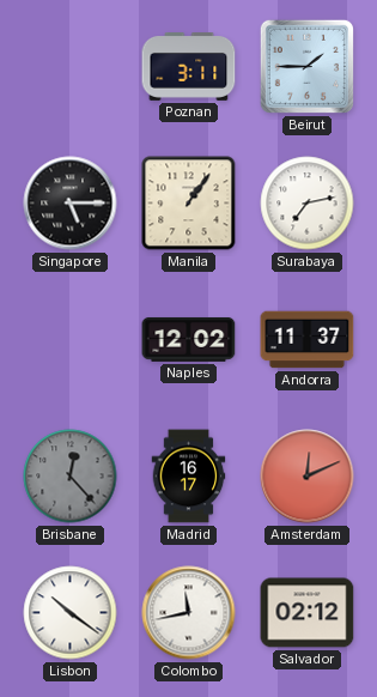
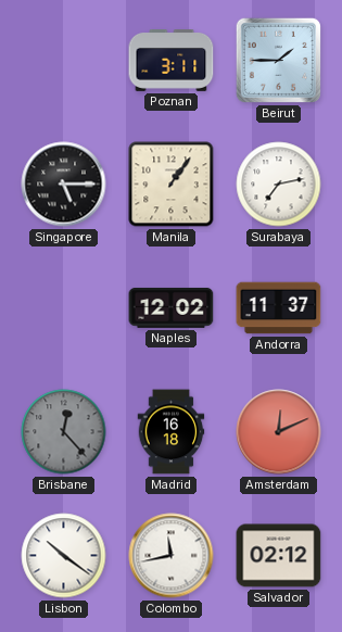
Madrid: 16:17 -> 16:18 (172, 432)
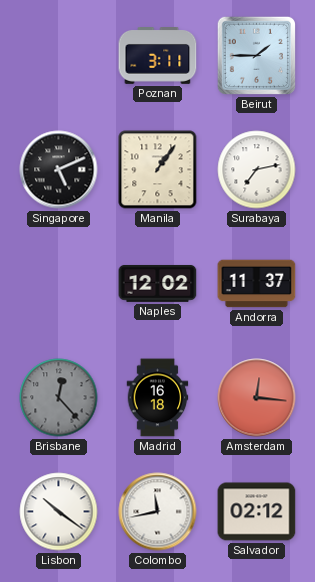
Singapore: 5:15 -> 5:11 (59, 170)
Amsterdam: 12:11 -> 12:16 (257, 398)
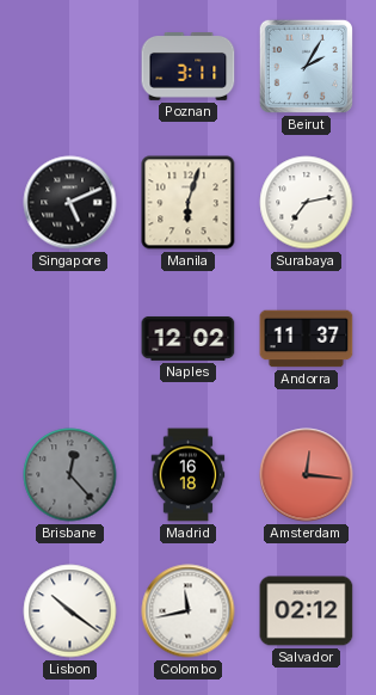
Beirut: 1:45 -> 2:05 (306, 66)
Manila: 1:06 -> 6:03 (189, 203)
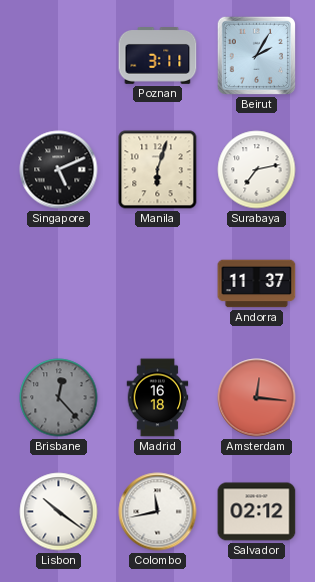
Naples: 12:02 -> none (189, 338)
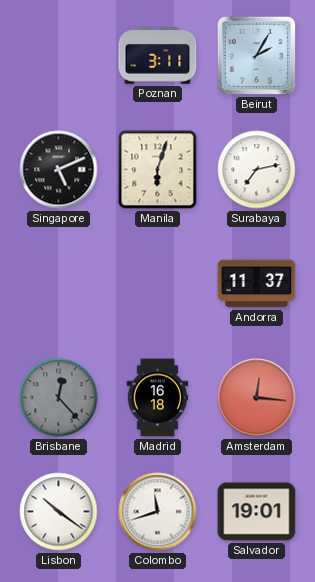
Colombo: 11:43 -> 11:42 (158, 512)
Salvador: 02:12 -> 19:01 (257, 512)
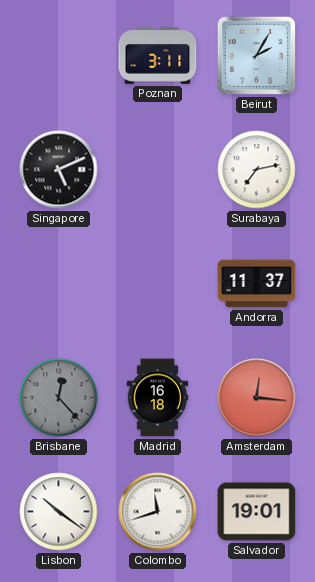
Manila: 6:03 -> none (158, 170)
